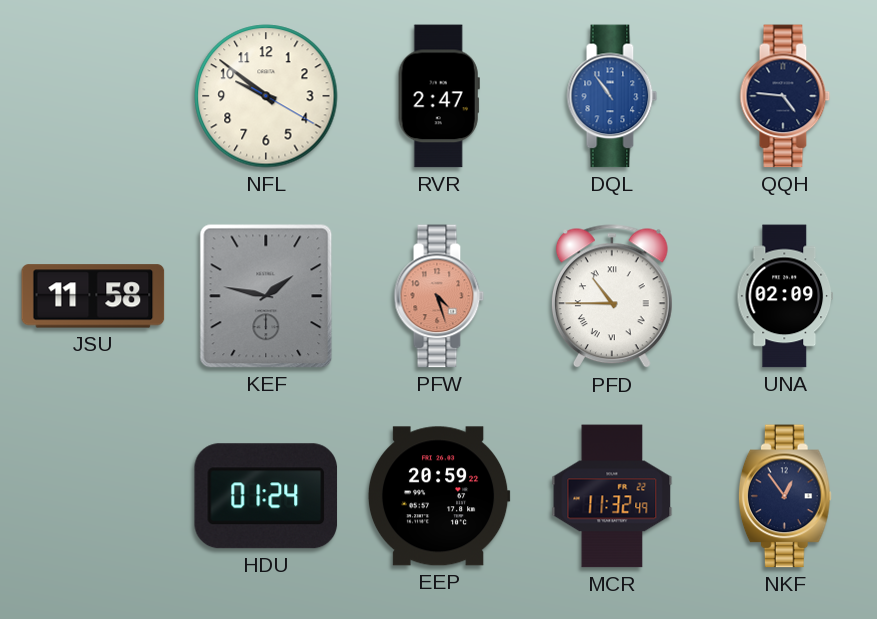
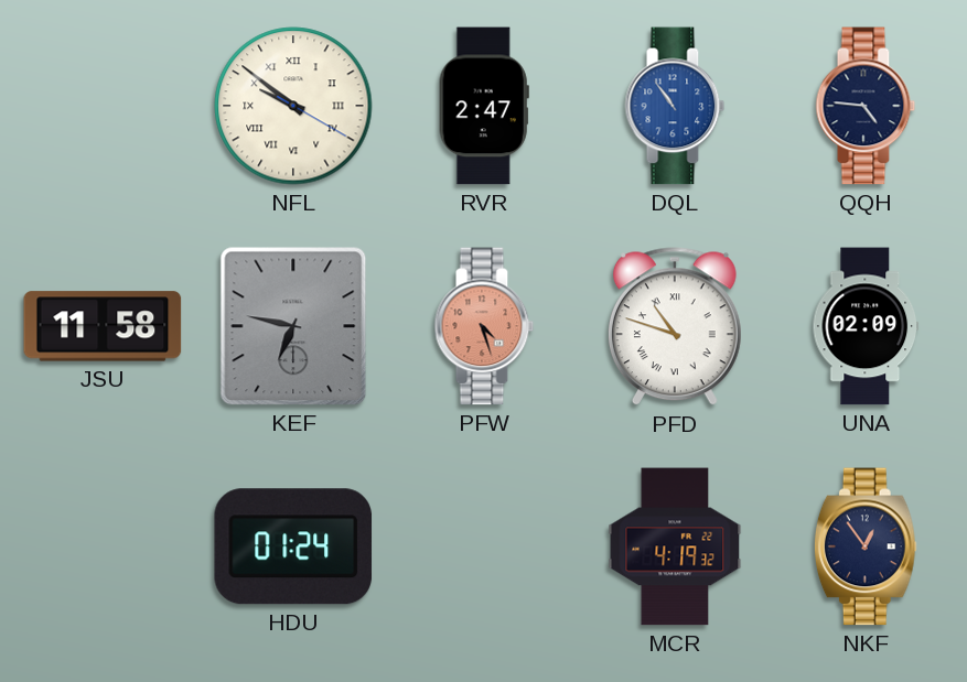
NFL numerals: Arabic -> Roman (293, 106)
KEF: 1:47 -> 6:47 (293, 326)
PFD: 10:45 -> 10:48 (675, 327)
EEP: 20:59 -> none (439, 496)
MCR: 11:32 -> 4:19 (675, 546)
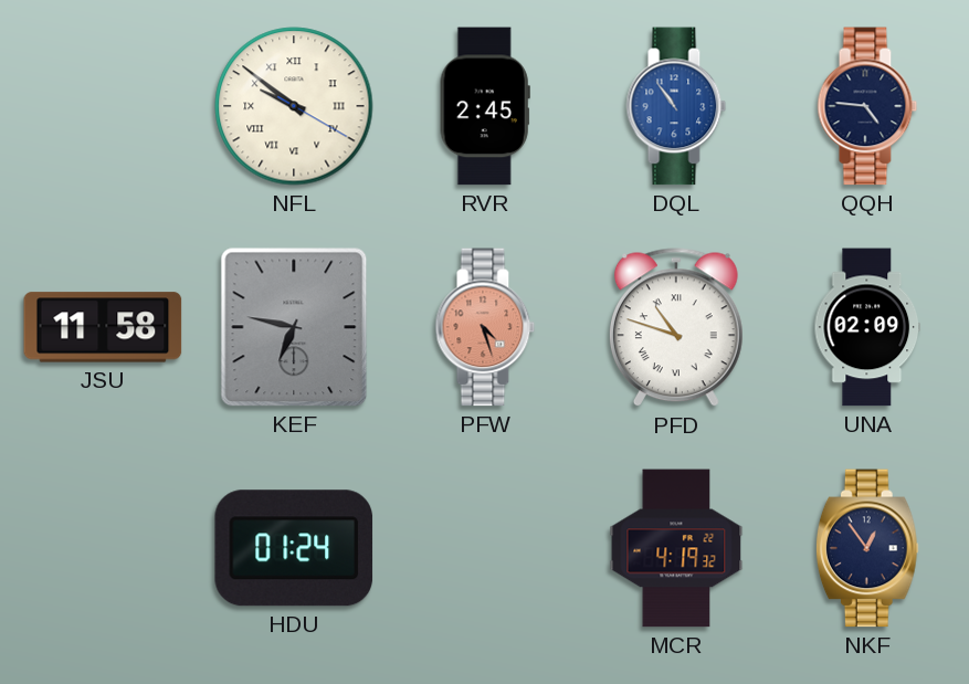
RVR: 2:47 -> 2:45 (485, 106)
